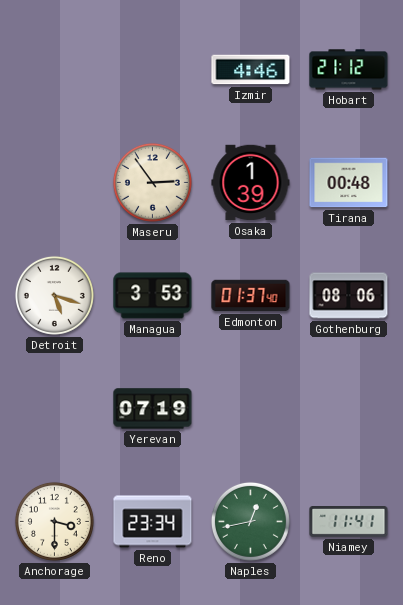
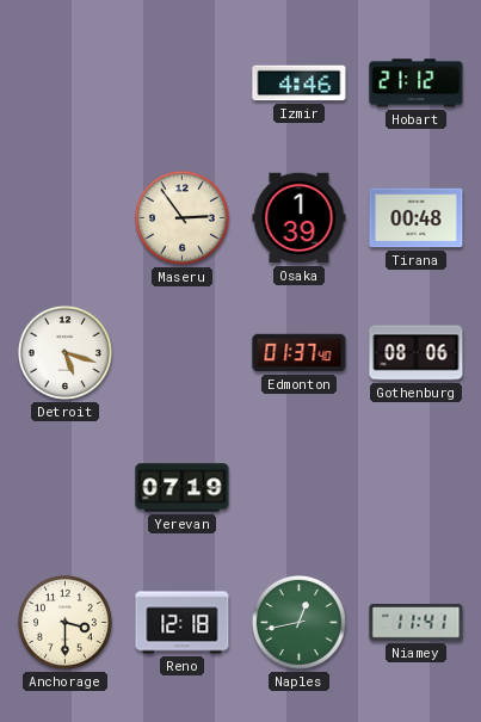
Managua: 3:53 -> none (153, 296)
Reno: 23:34 -> 12:18 (183, 623)
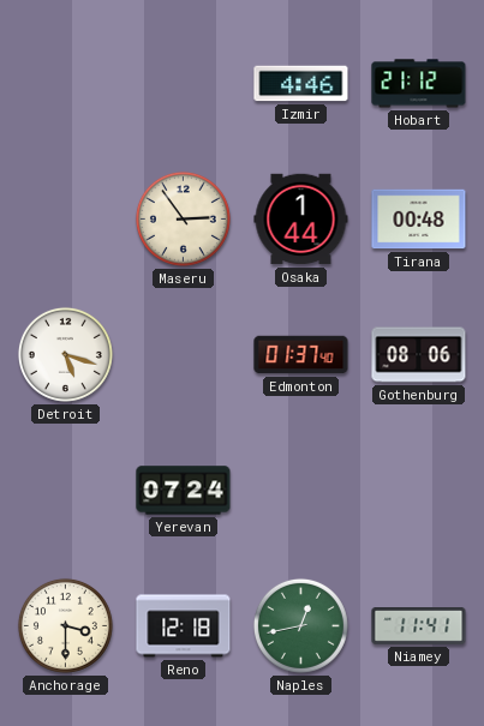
Osaka: 1:39 -> 1:44 (301, 220)
Yerevan: 07:19 -> 07:24 (184, 491)
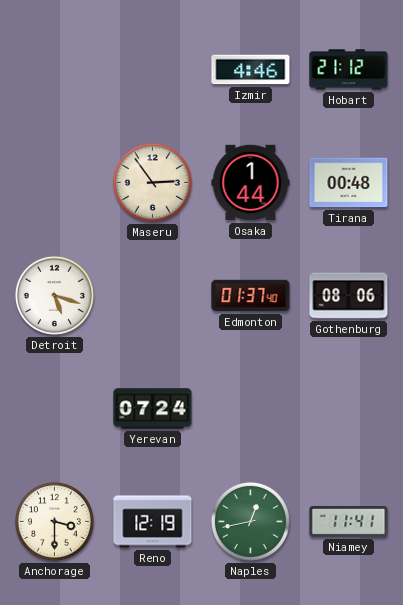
Reno: 12:18 -> 12:19 (153, 522)
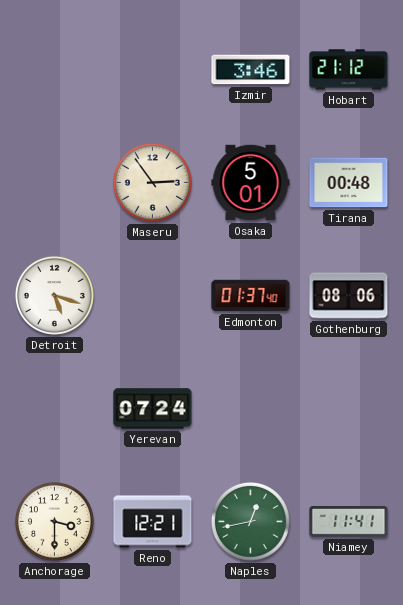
Izmir: 4:46 -> 3:46 (251, 70)
Osaka: 1:44 -> 5:01 (251, 183)
Reno: 12:19 -> 12:21 (153, 522)
